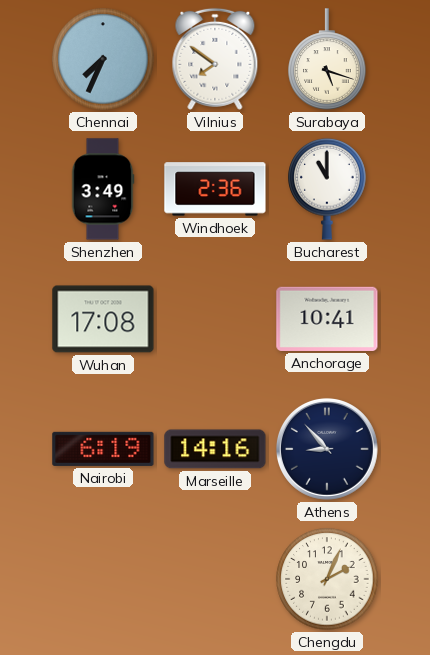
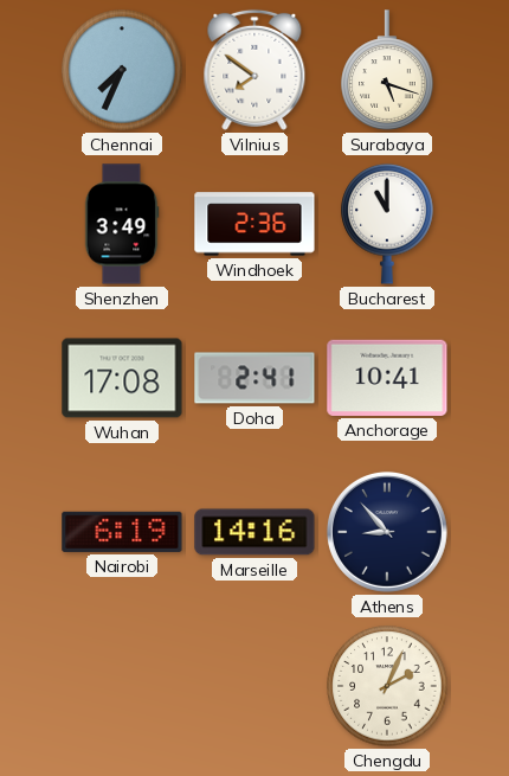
Doha: none -> 2:41 (254, 378)
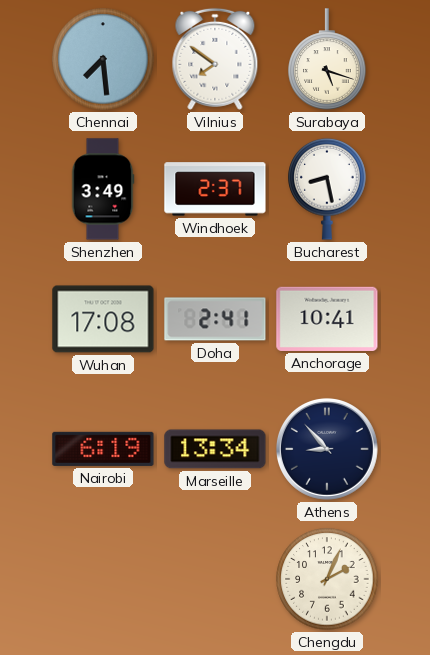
Chennai: 7:34 -> 7:29 (103, 59)
Windhoek: 2:36 -> 2:37 (215, 189)
Bucharest: 11:00 -> 8:28 (327, 189)
Marseille: 14:16 -> 13:34 (215, 449)
